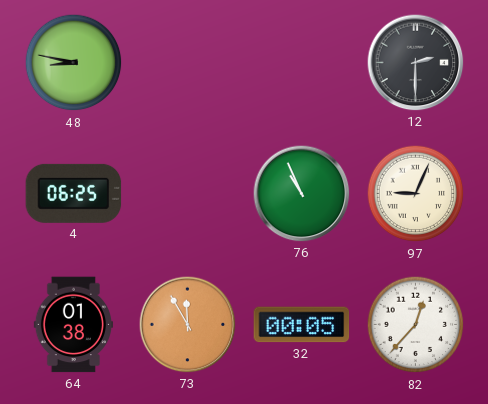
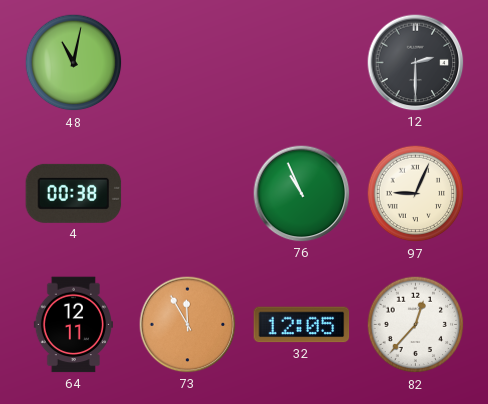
48: 8:47 -> 11:02 (74, 63)
4: 06:25 -> 00:38 (74, 193)
64: 01:38 -> 12:11 (73, 325)
32: 00:05 -> 12:05 (302, 325)
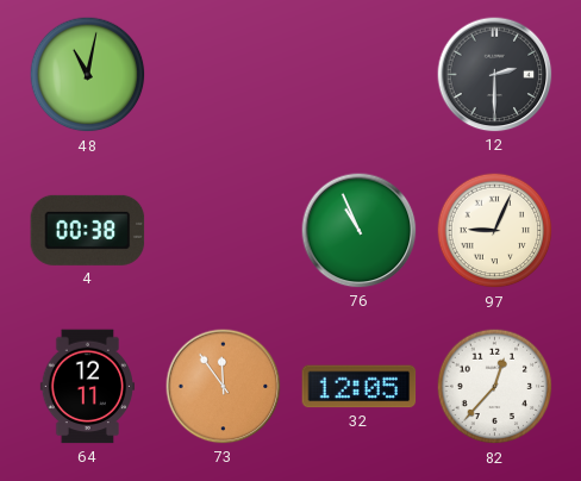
73: 11:55 -> 11:54 (224, 387)
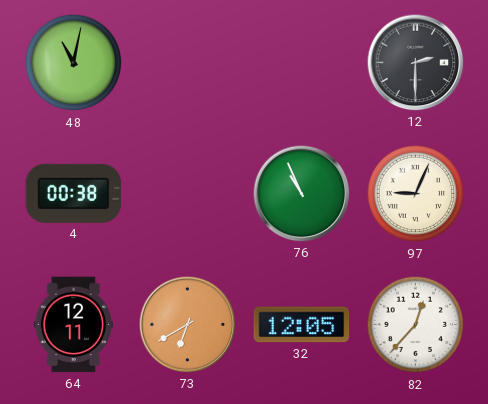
73: 11:54 -> 6:40 (188, 325)
